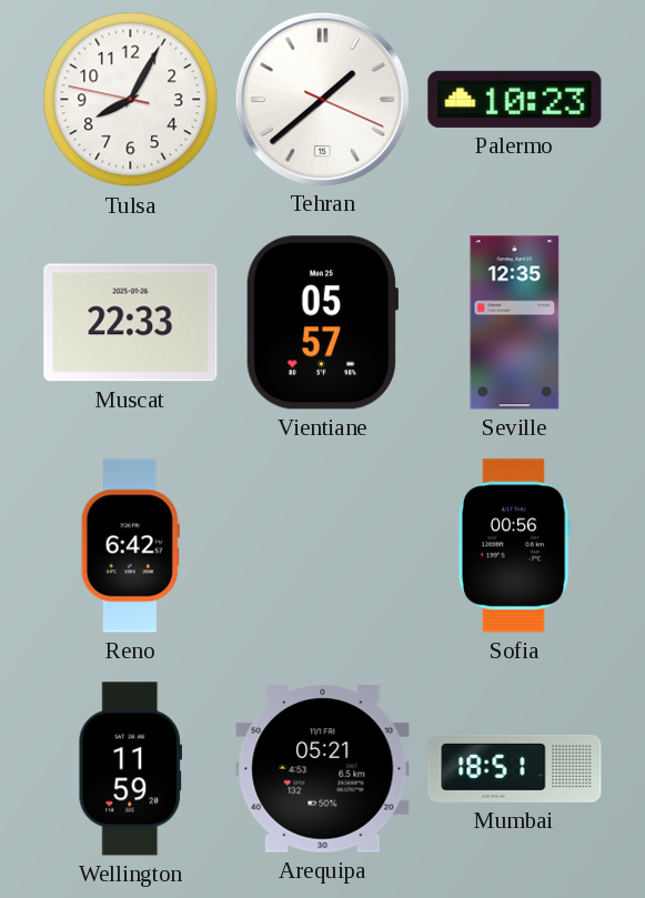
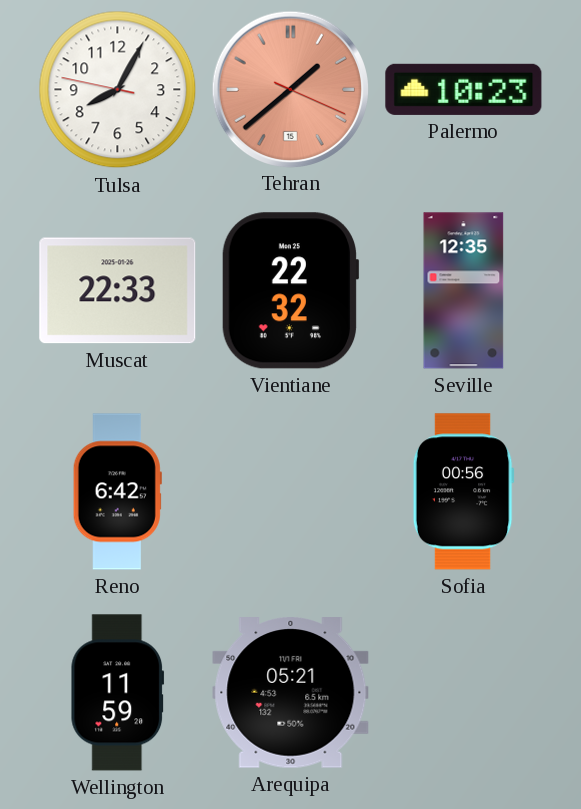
Tehran dial: white -> salmon (290, 89)
Vientiane: 05:57 -> 22:32 (290, 291)
Mumbai: 18:51 -> none (515, 768)
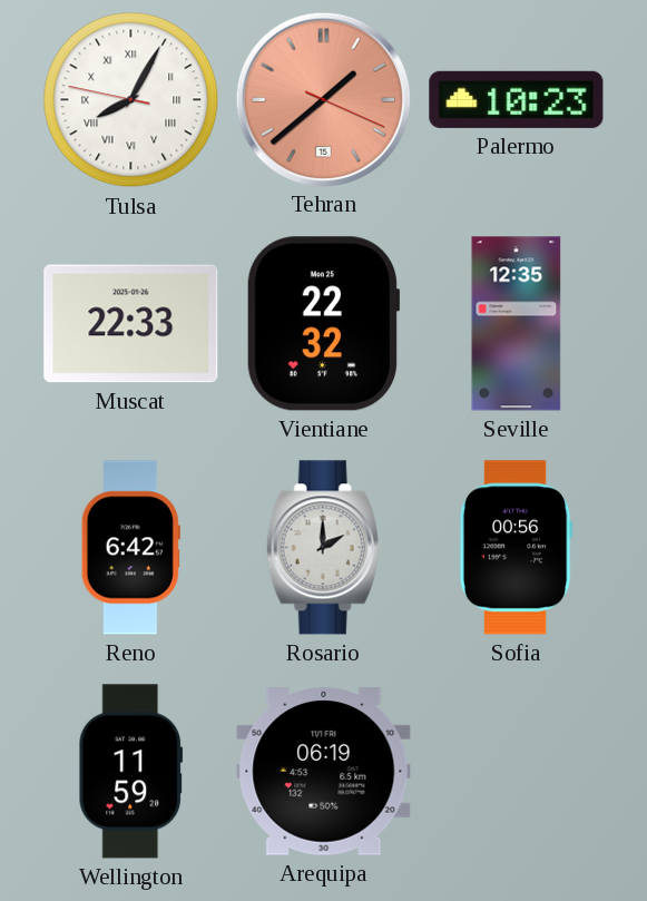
Tulsa numerals: Arabic -> Roman (131, 100)
Rosario: none -> 2:00 (324, 548)
Arequipa: 05:21 -> 06:19 (324, 772)
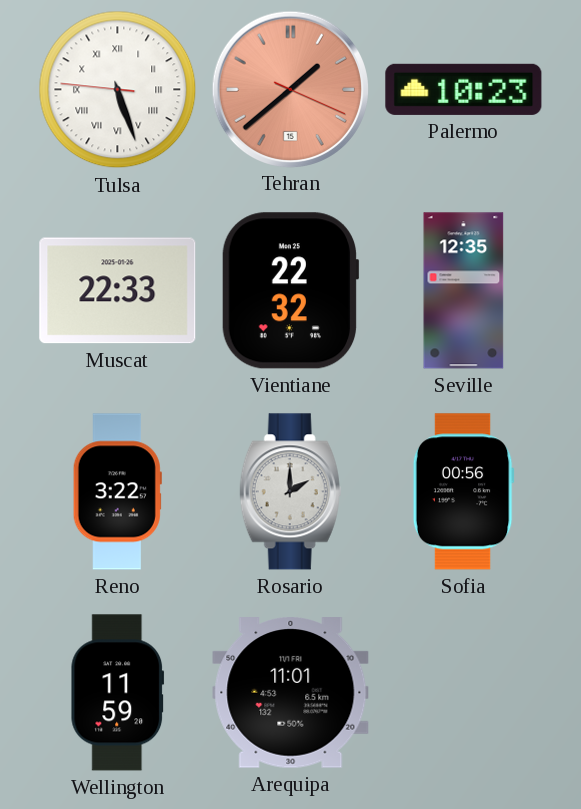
Tulsa: 8:04 -> 5:26 (118, 90)
Reno: 6:42 -> 3:22 (117, 492)
Arequipa: 06:19 -> 11:01 (291, 693)
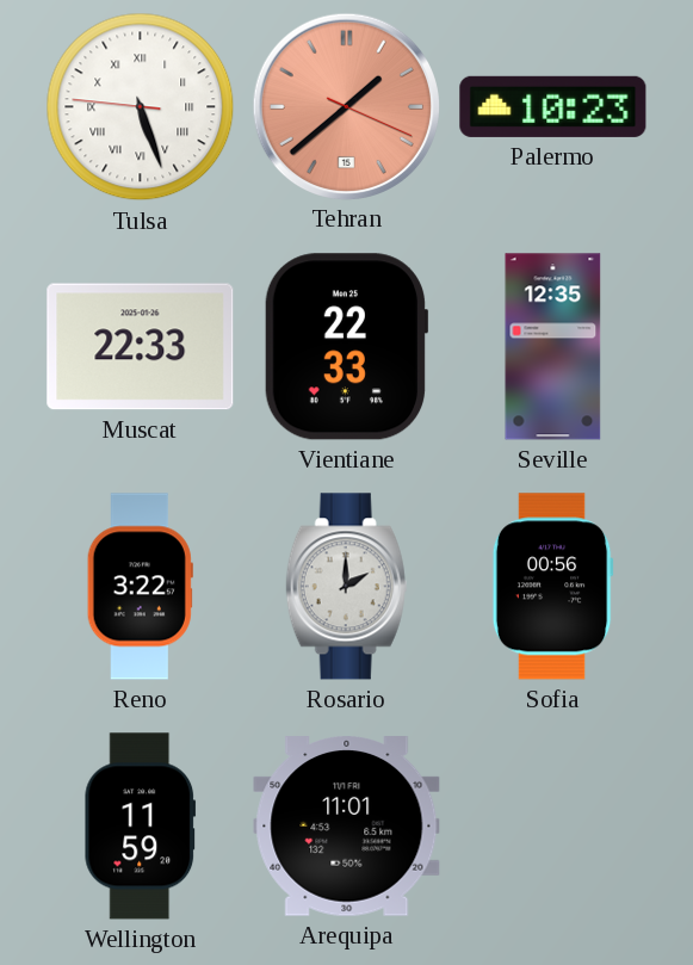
Vientiane: 22:32 -> 22:33 (346, 347)
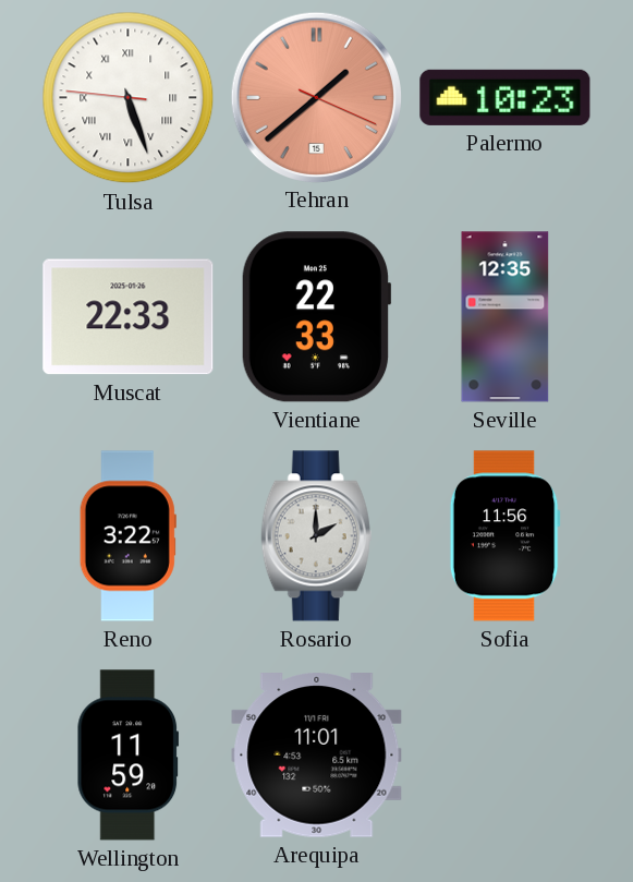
Sofia: 00:56 -> 11:56 (504, 536)
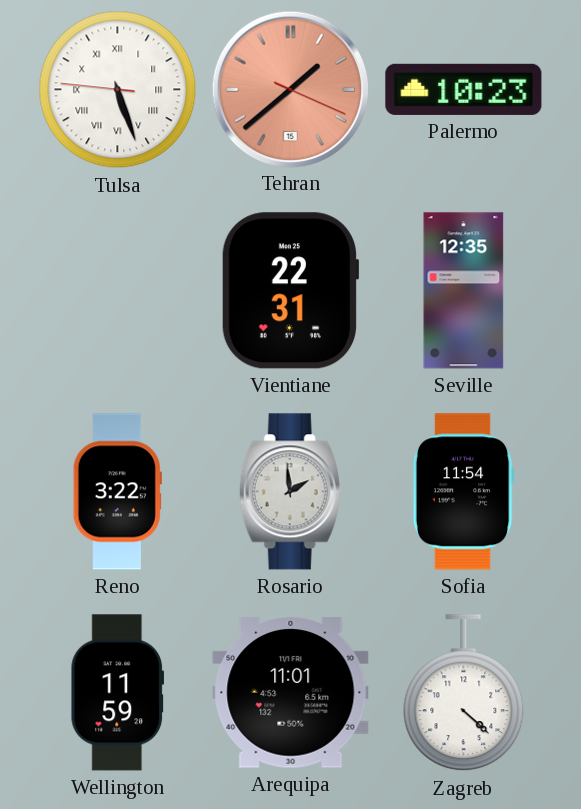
Muscat: 22:33 -> none (129, 317)
Vientiane: 22:33 -> 22:31 (290, 291)
Rosario: 2:00 -> 1:59 (291, 492)
Sofia: 11:56 -> 11:54 (463, 492)
Zagreb: none -> 4:22 (464, 693)
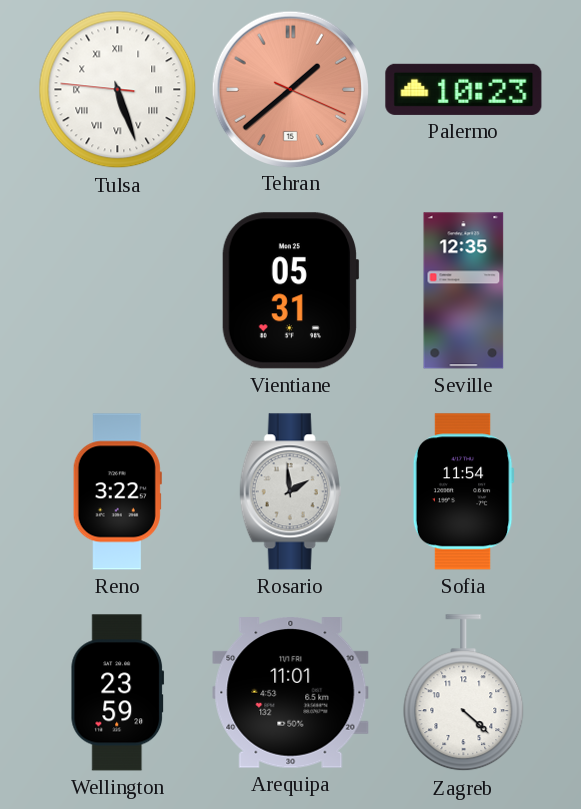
Vientiane: 22:31 -> 05:31 (290, 291)
Wellington: 11:59 -> 23:59 (118, 693)
